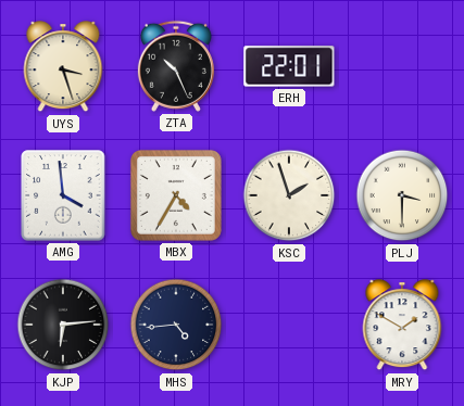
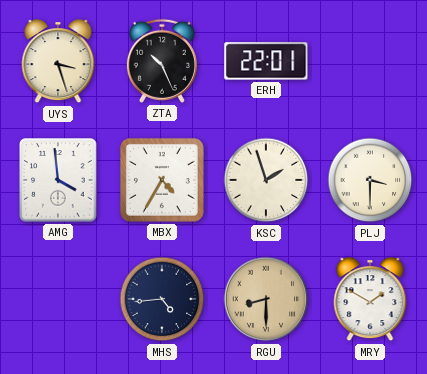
KJP: 6:14 -> none (63, 325)
RGU: none -> 8:30 (266, 299)
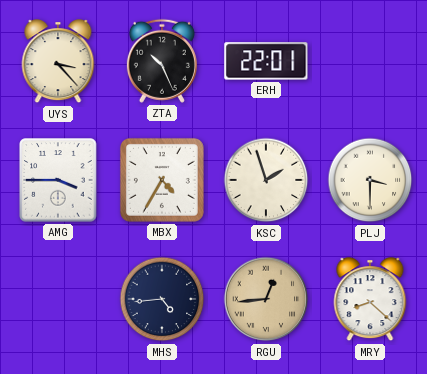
UYS: 3:27 -> 3:23 (58, 62)
AMG: 3:59 -> 3:45 (58, 180)
RGU: 8:30 -> 12:44 (266, 299)
MRY: 1:50 -> 8:22 (370, 300)
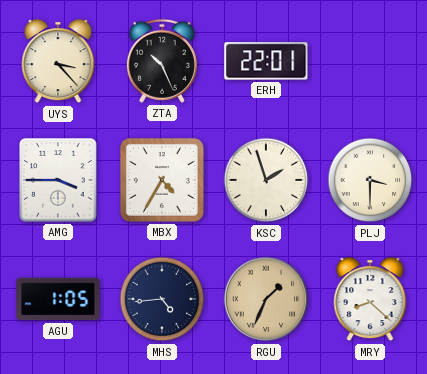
AGU: none -> 1:05 (58, 299)
RGU: 12:44 -> 1:34 (266, 299)
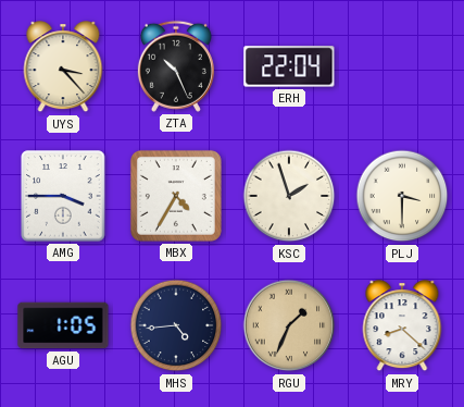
ERH: 22:01 -> 22:04 (289, 66)
